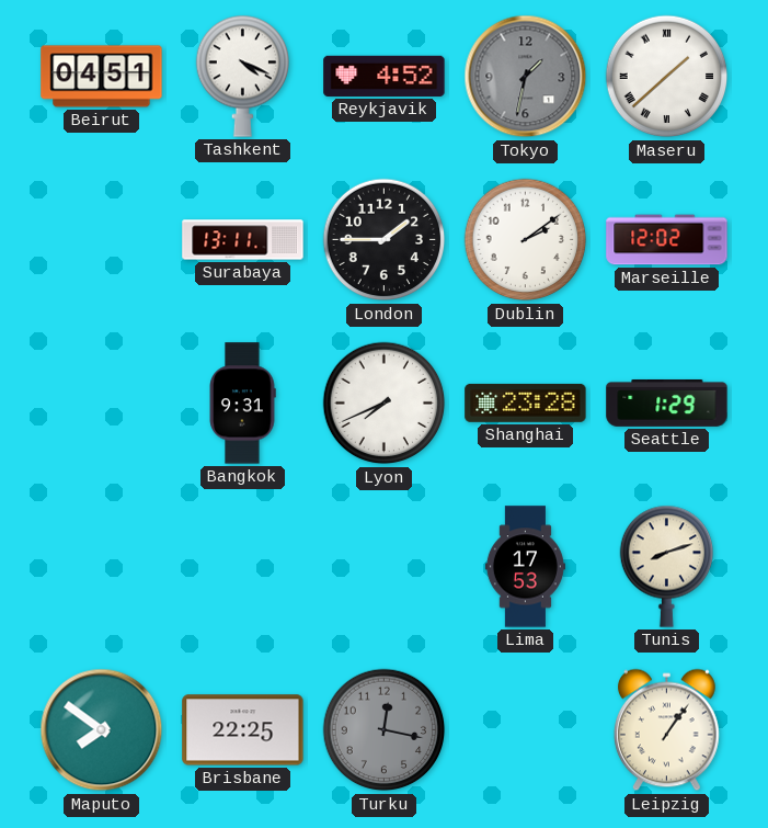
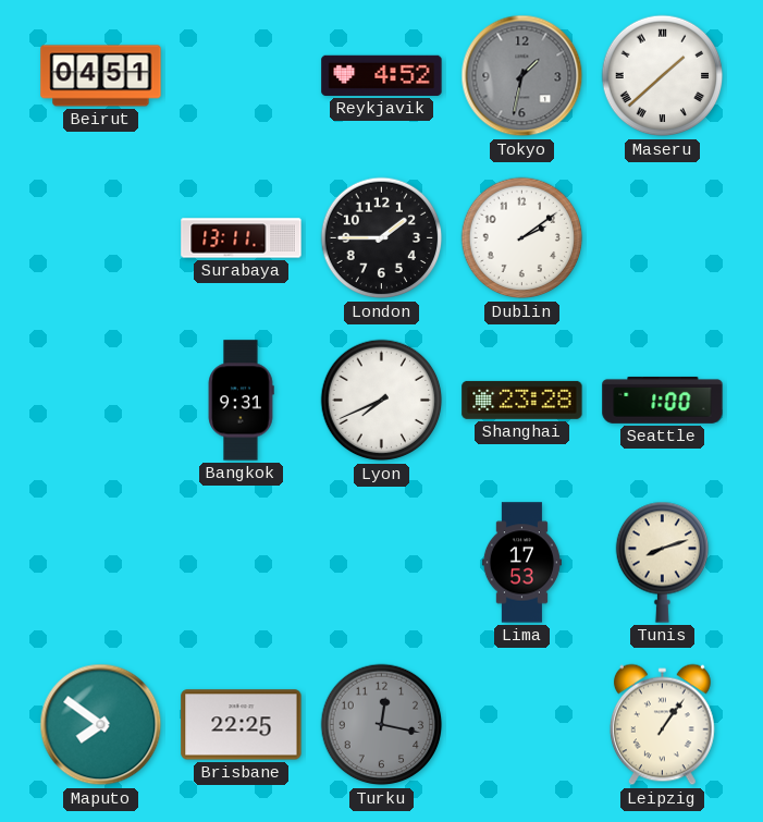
Tashkent: 4:19 -> none (242, 76)
Marseille: 12:02 -> none (667, 240)
Seattle: 1:29 -> 1:00 (663, 400)
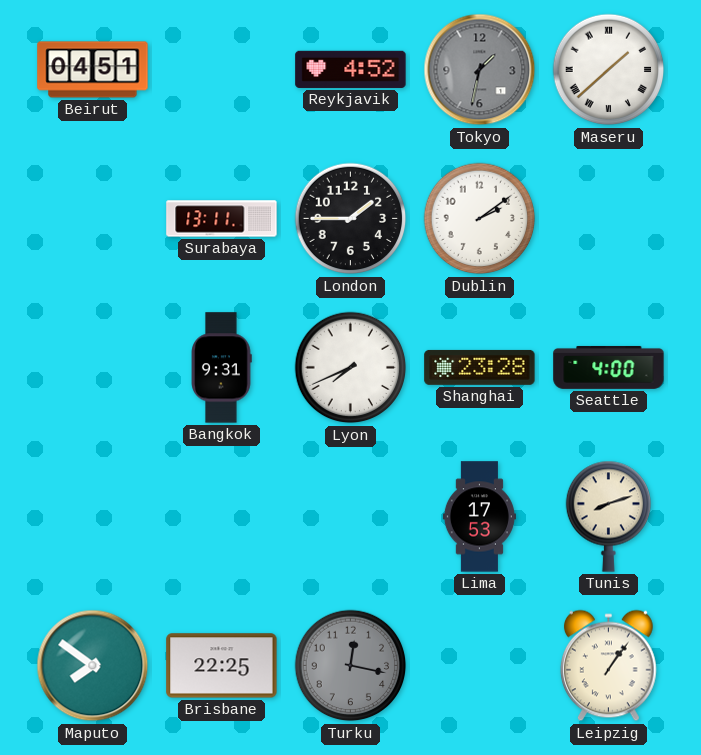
Seattle: 1:00 -> 4:00 (609, 367)
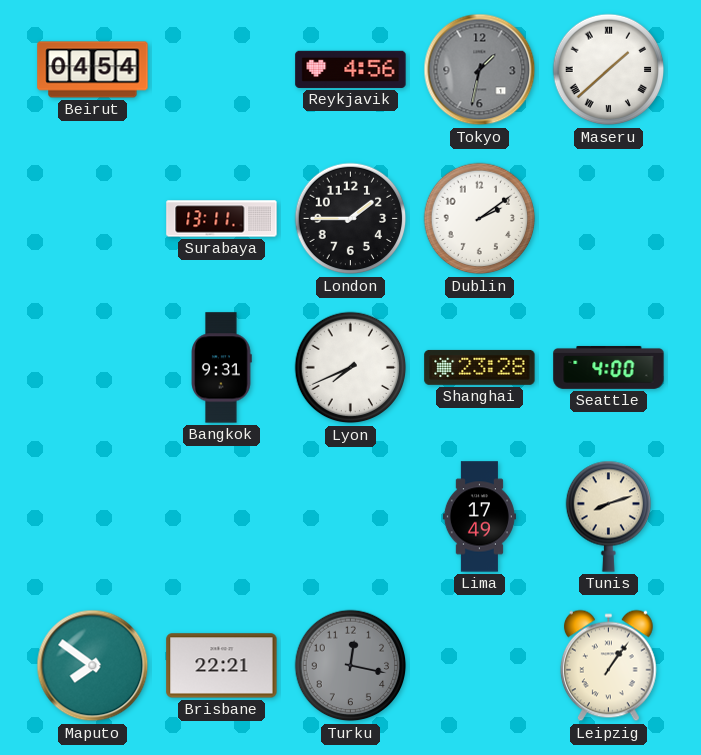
Beirut: 04:51 -> 04:54 (93, 70)
Reykjavik: 4:52 -> 4:56 (351, 69)
Lima: 17:53 -> 17:49 (479, 517)
Brisbane: 22:25 -> 22:21 (222, 666)
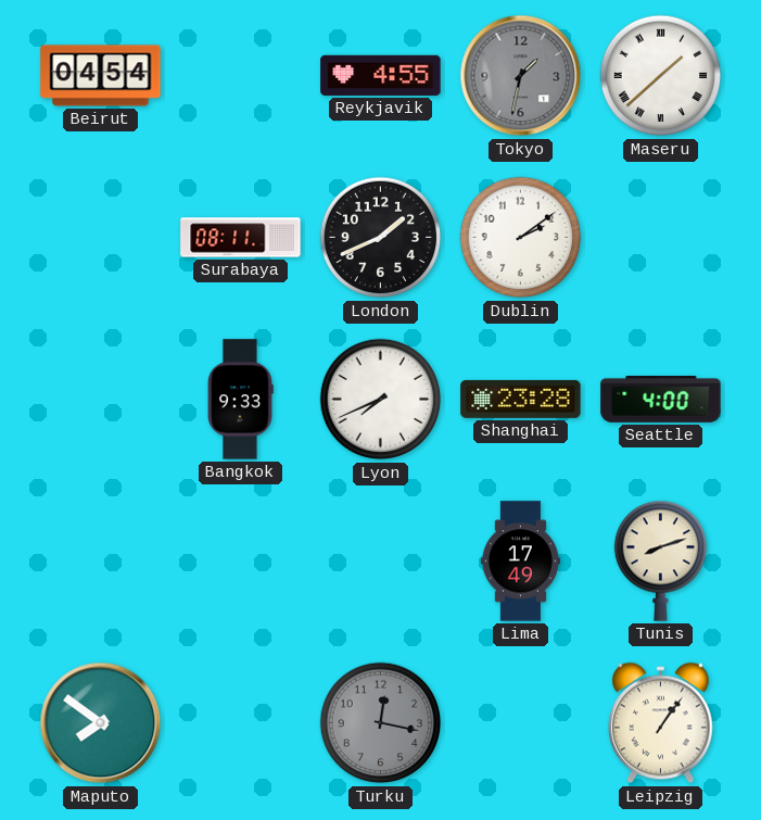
Reykjavik: 4:56 -> 4:55 (381, 75)
Surabaya: 13:11 -> 08:11 (241, 238)
London: 1:45 -> 1:41 (381, 238)
Bangkok: 9:31 -> 9:33 (240, 400)
Brisbane: 22:21 -> none (222, 666)
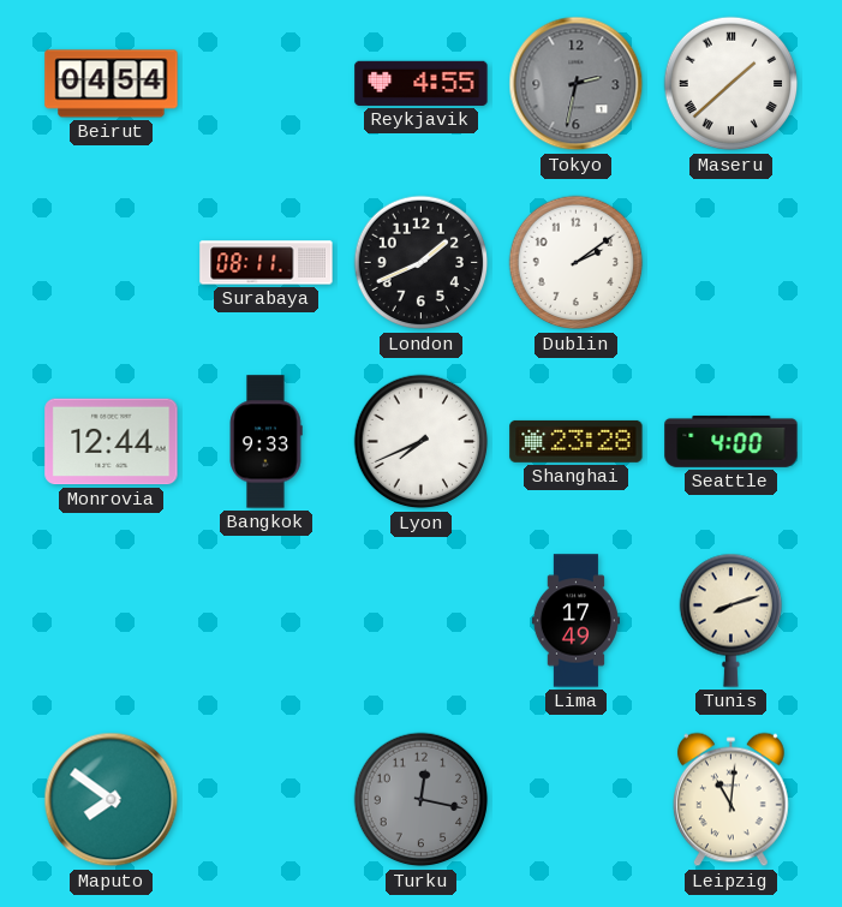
Tokyo: 1:32 -> 2:32 (577, 84)
Monrovia: none -> 12:44 (112, 442)
Leipzig: 1:06 -> 11:01 (731, 800)
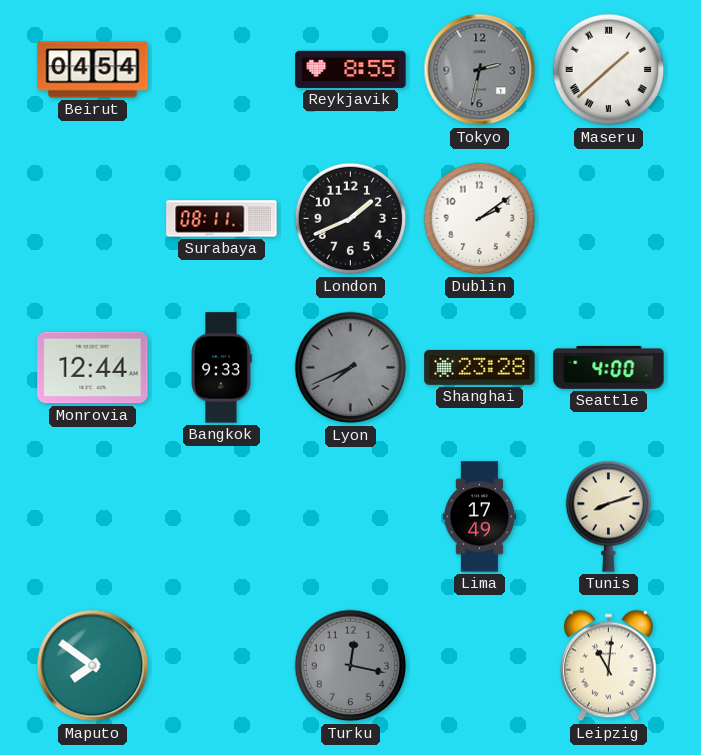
Reykjavik: 4:55 -> 8:55 (351, 69)
Lyon dial: white -> grey (351, 368)
